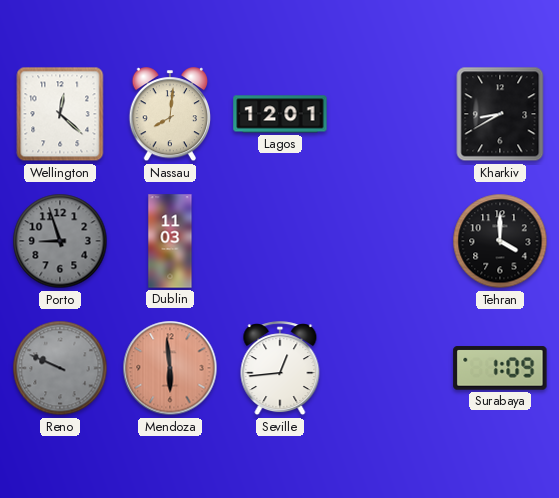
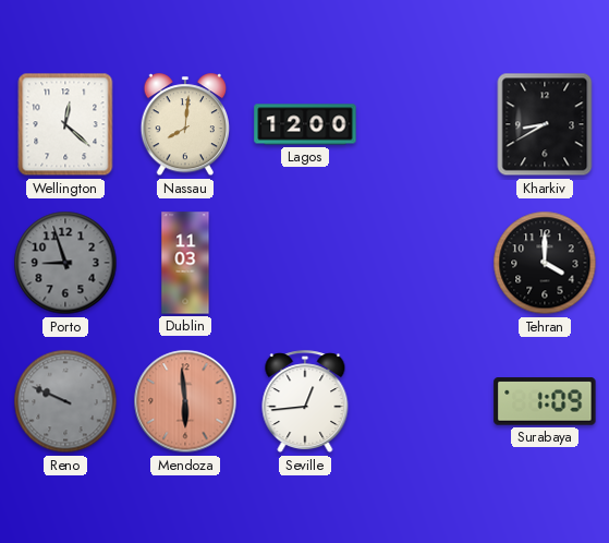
Lagos: 12:01 -> 12:00 (305, 124)
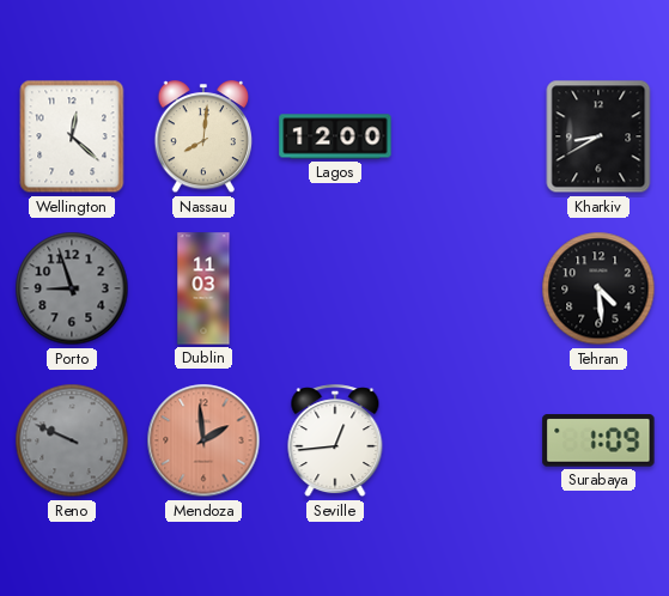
Tehran: 4:00 -> 4:29 (598, 288)
Mendoza: 5:59 -> 1:59 (203, 440)
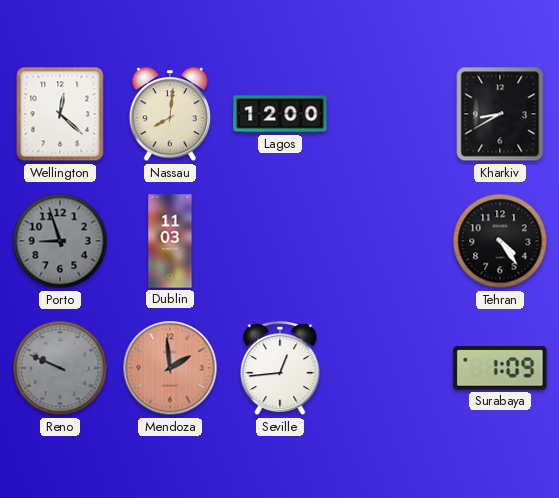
Tehran: 4:29 -> 4:24 (500, 241)
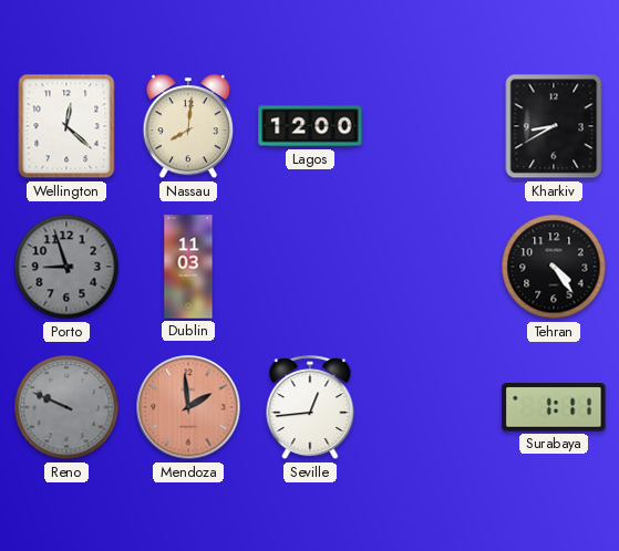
Surabaya: 1:09 -> 1:11 (554, 407)
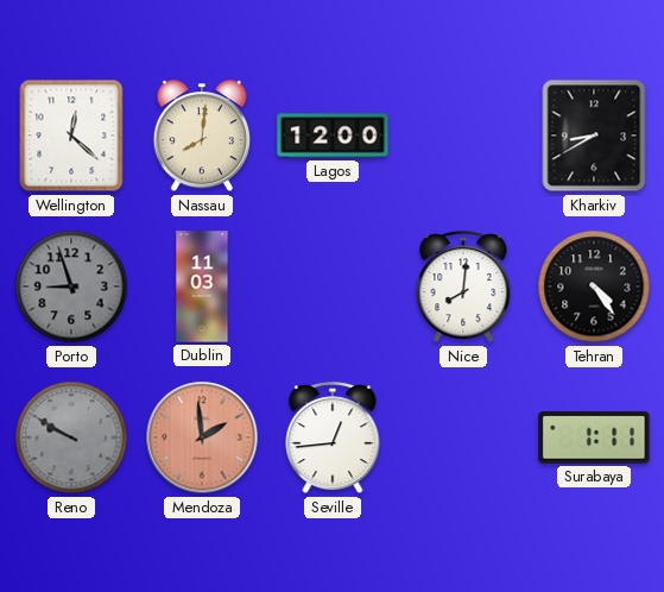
Nice: none -> 8:01 (463, 288)
Reno: 9:49 -> 9:50 (71, 437)
